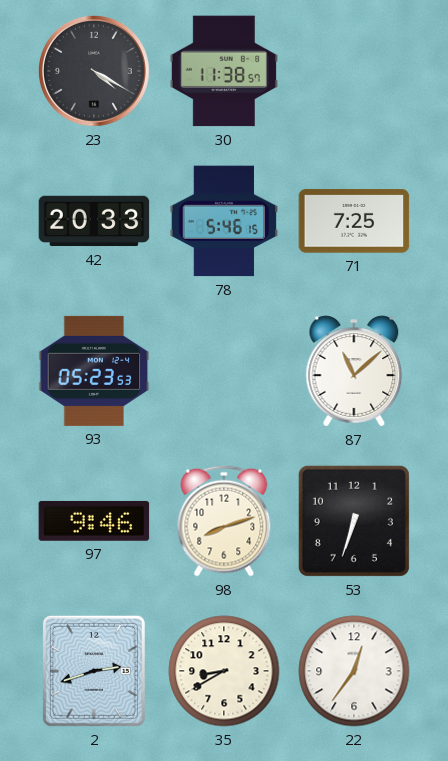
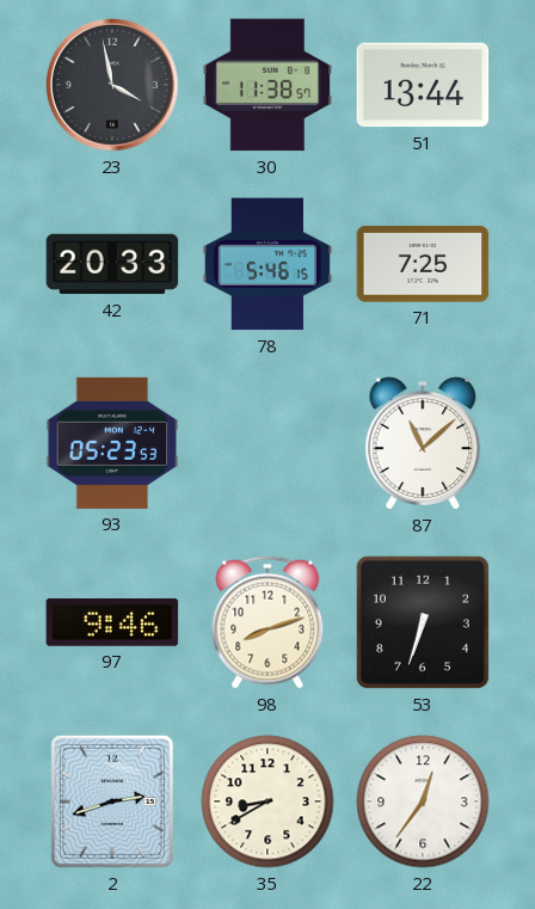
23: 4:20 -> 3:58 (112, 85)
51: none -> 13:44 (423, 85)
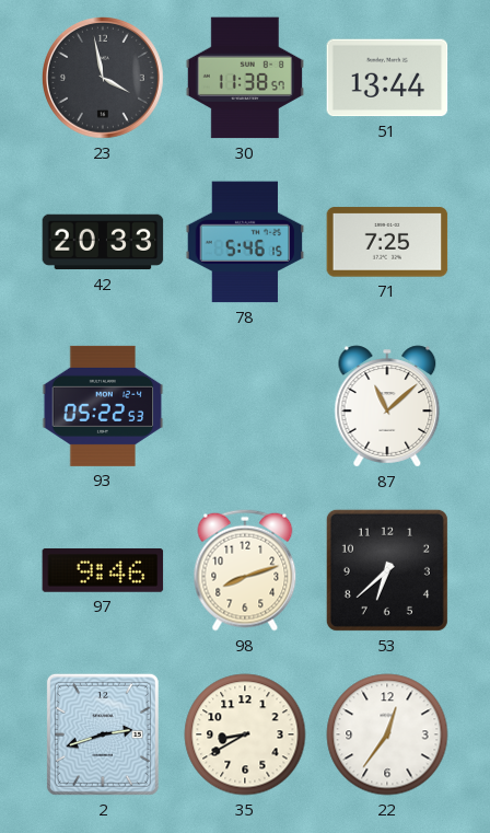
93: 05:23 -> 05:22 (103, 406)
53: 6:33 -> 6:38 (387, 570)
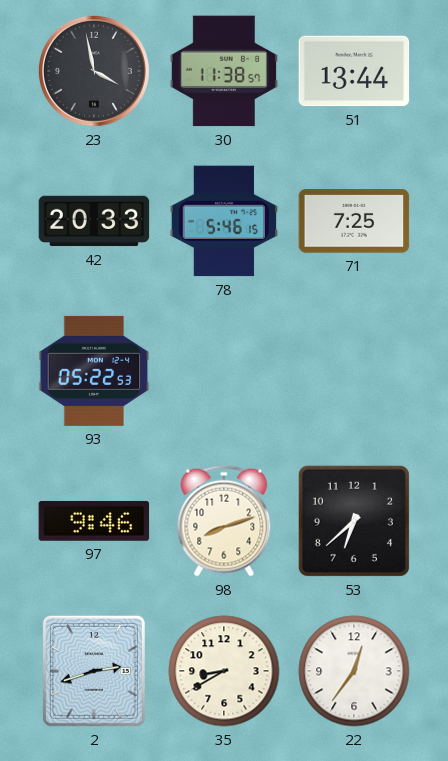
87: 11:08 -> none (387, 406)
